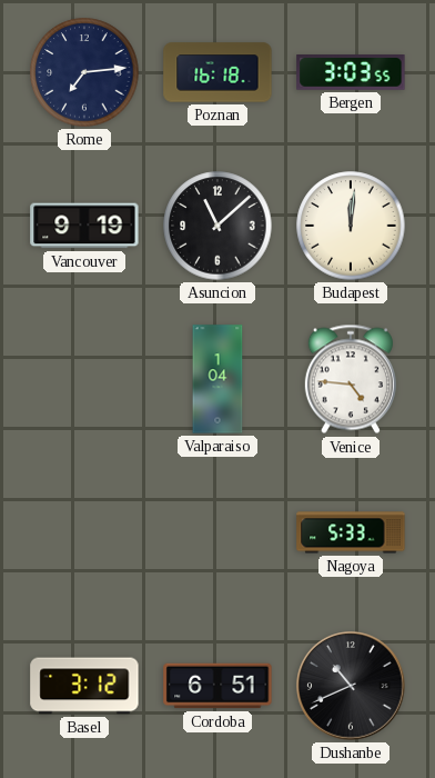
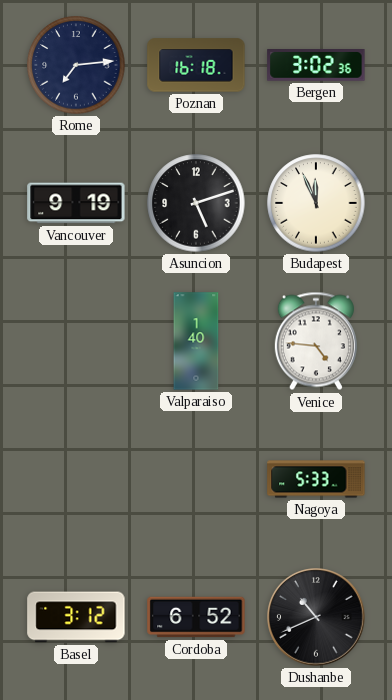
Bergen: 3:03 -> 3:02 (316, 66)
Asuncion: 11:08 -> 5:12 (196, 203)
Budapest: 12:01 -> 11:56 (316, 203)
Valparaiso: 1:04 -> 1:40 (196, 341)
Cordoba: 6:51 -> 6:52 (196, 617)
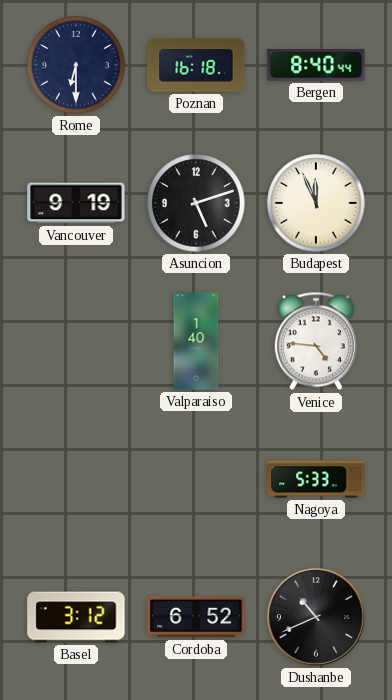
Rome: 7:14 -> 6:30 (76, 65)
Bergen: 3:02 -> 8:40 (316, 66)
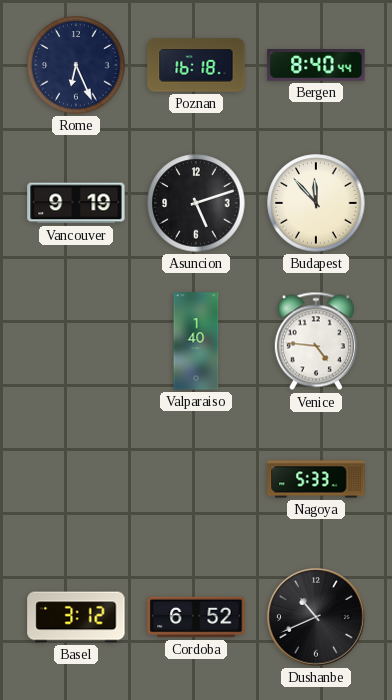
Rome: 6:30 -> 6:26 (76, 65)
Budapest: 11:56 -> 11:53 (316, 203)
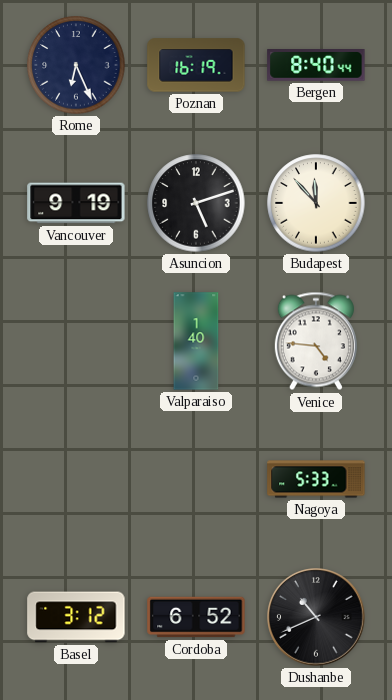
Poznan: 16:18 -> 16:19 (196, 65)
